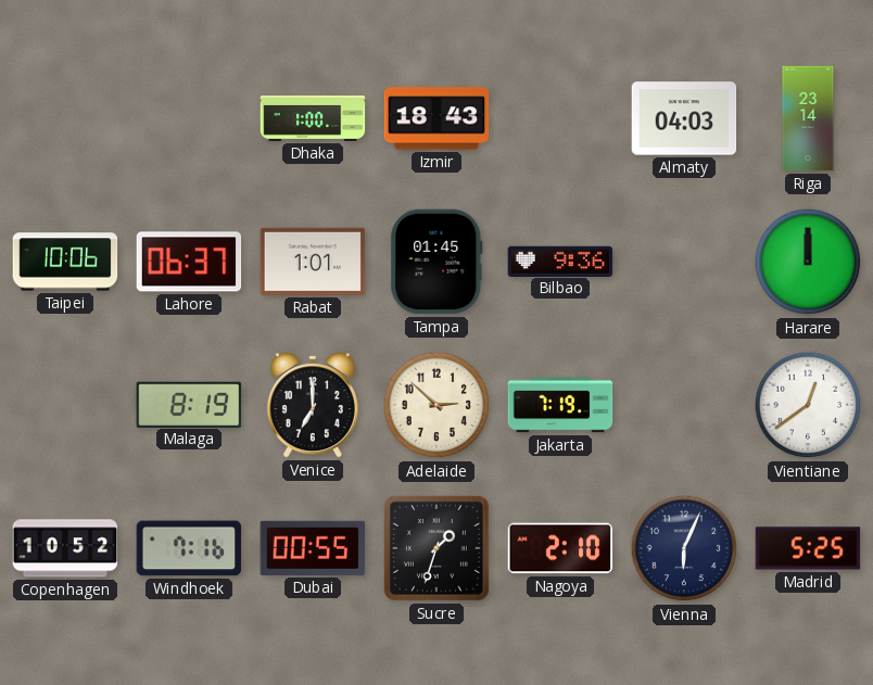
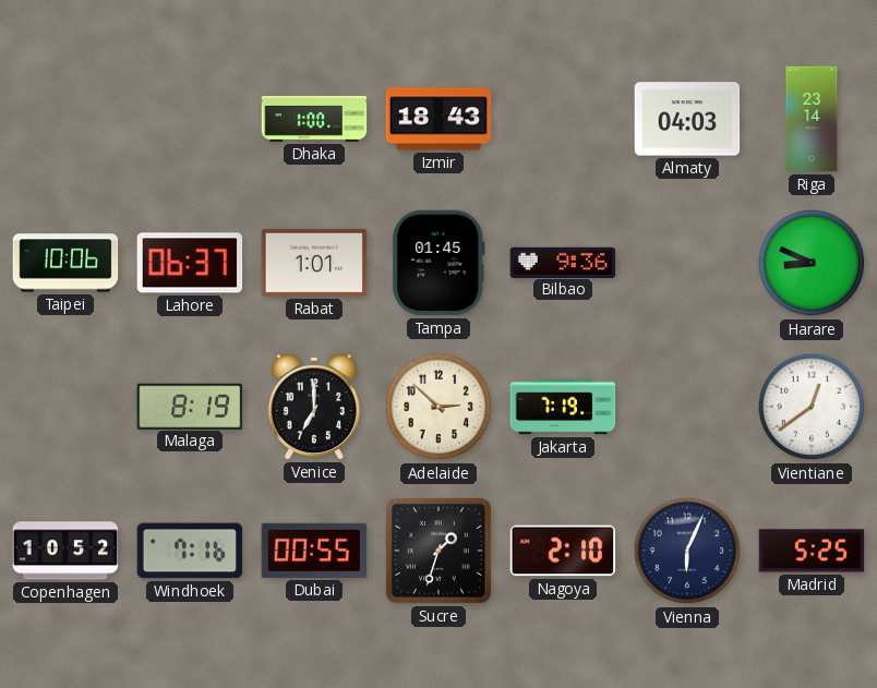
Harare: 12:00 -> 8:49 (812, 263)
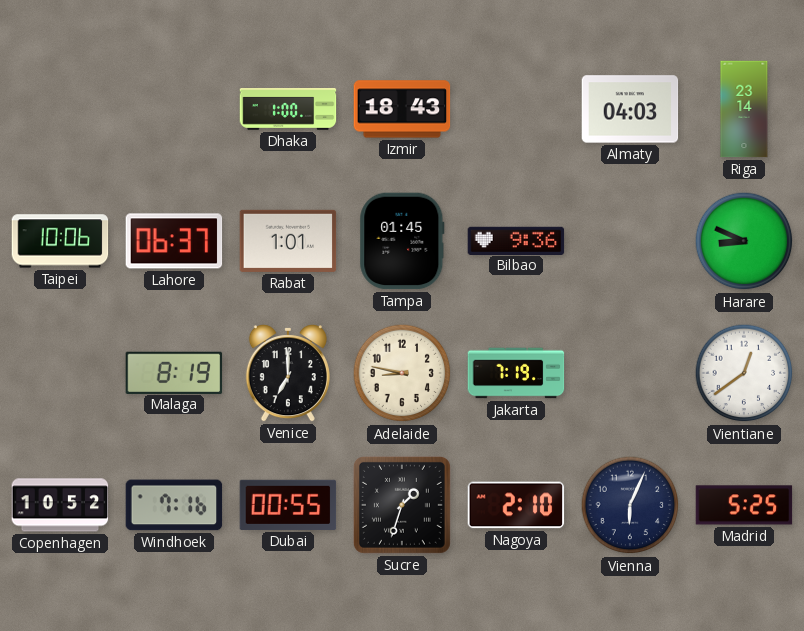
Adelaide: 2:52 -> 8:47 (402, 373)
